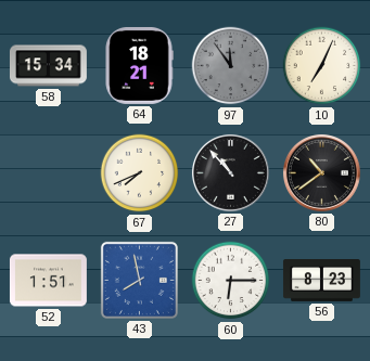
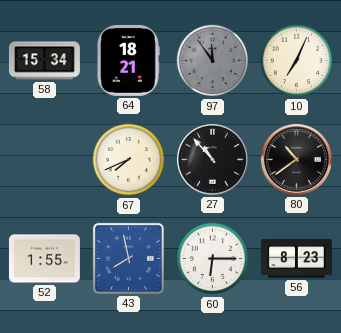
52: 1:51 -> 1:55 (44, 259)
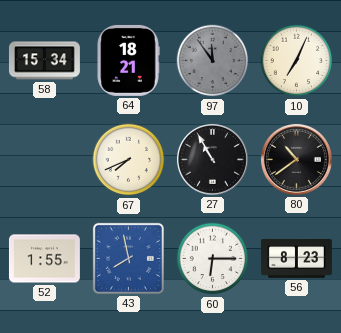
27: 10:53 -> 10:55 (212, 159)
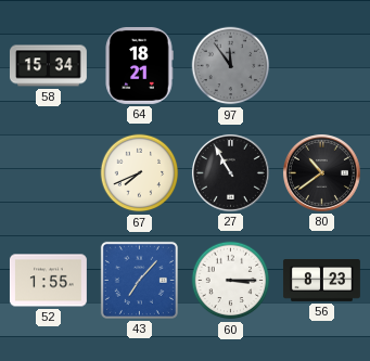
10: 7:04 -> none (297, 61)
43: 7:58 -> 7:07 (139, 280)
60: 6:15 -> 3:15 (231, 281)
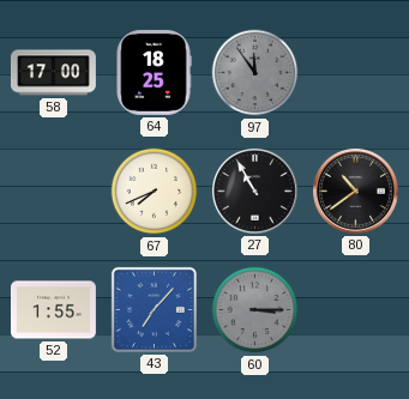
58: 15:34 -> 17:00 (53, 73)
64: 18:21 -> 18:25 (154, 72)
60 dial: white -> grey (255, 310)
56: 8:23 -> none (322, 281)
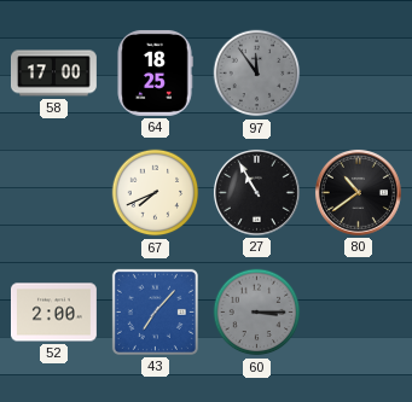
52: 1:55 -> 2:00 (53, 313)
